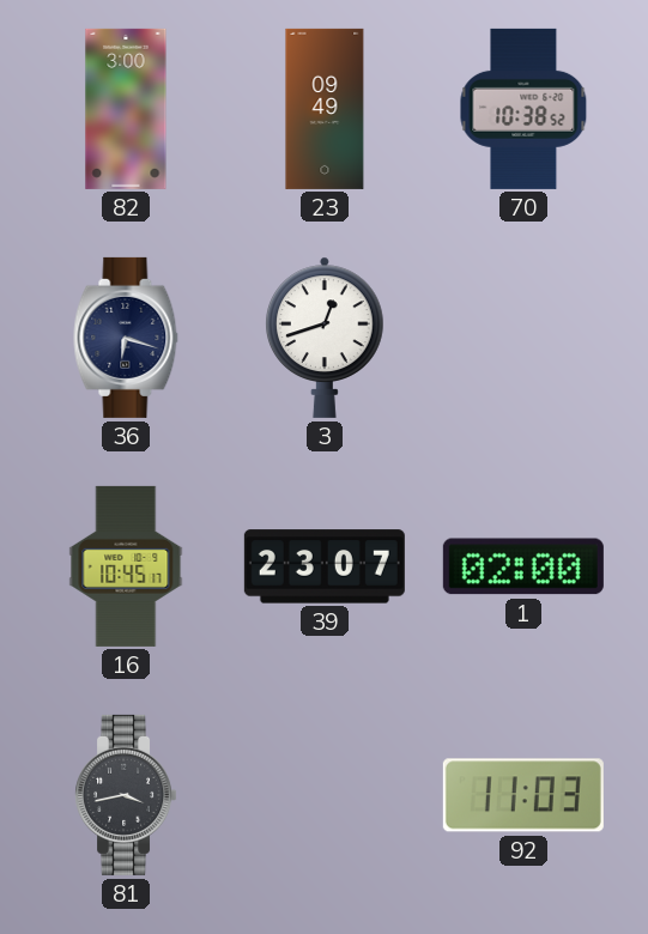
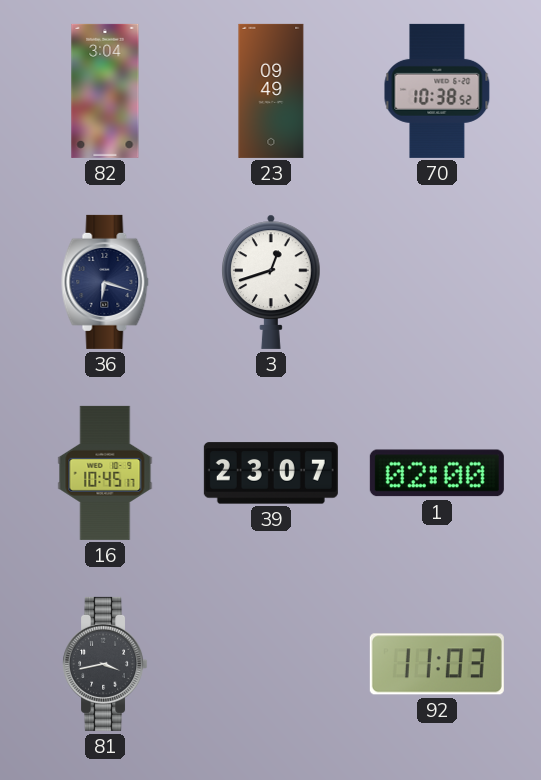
82: 3:00 -> 3:04 (105, 91)
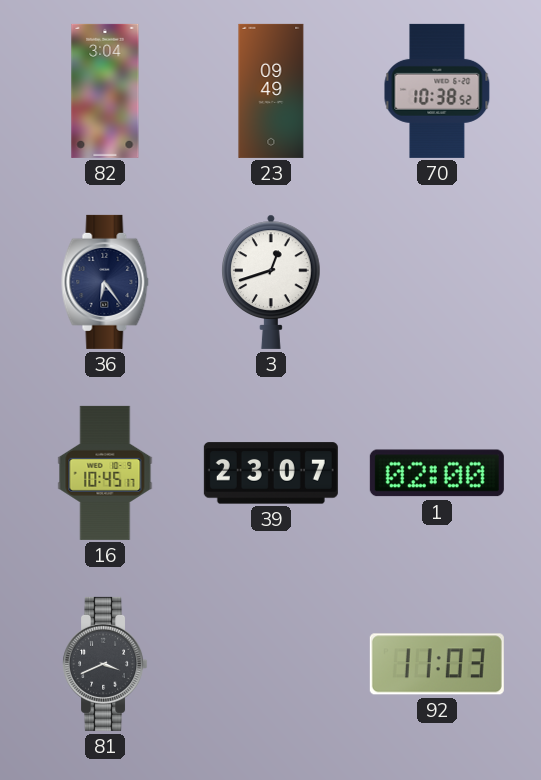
36: 6:18 -> 6:24 (105, 282)
81: 3:43 -> 3:41 (105, 664)
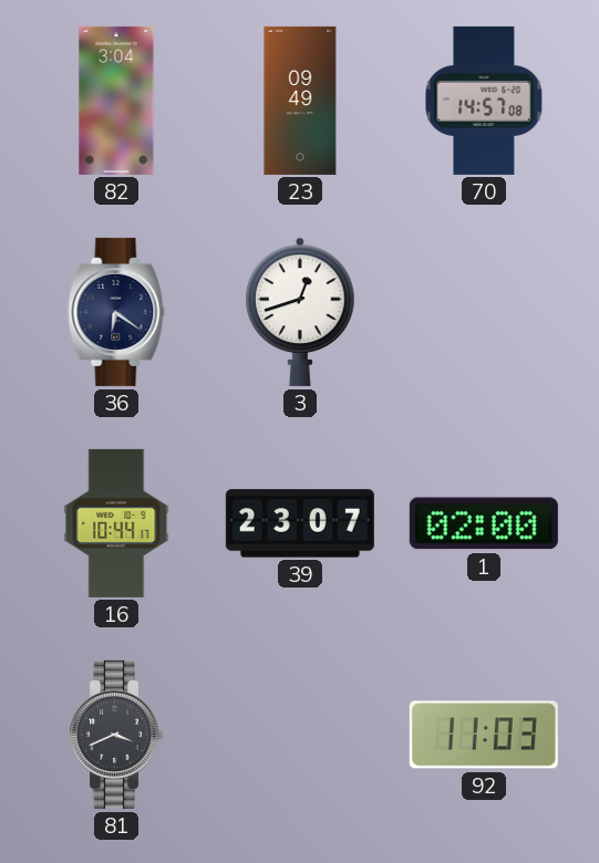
70: 10:38 -> 14:57 (484, 101)
36: 6:24 -> 6:21 (116, 312)
16: 10:45 -> 10:44 (116, 523)
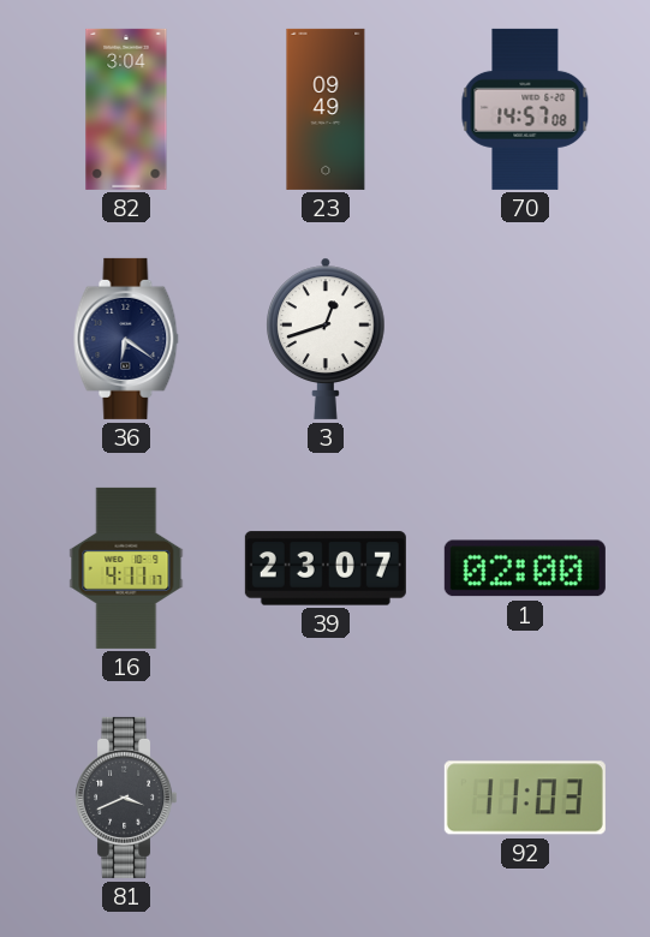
16: 10:44 -> 4:11 (126, 568)
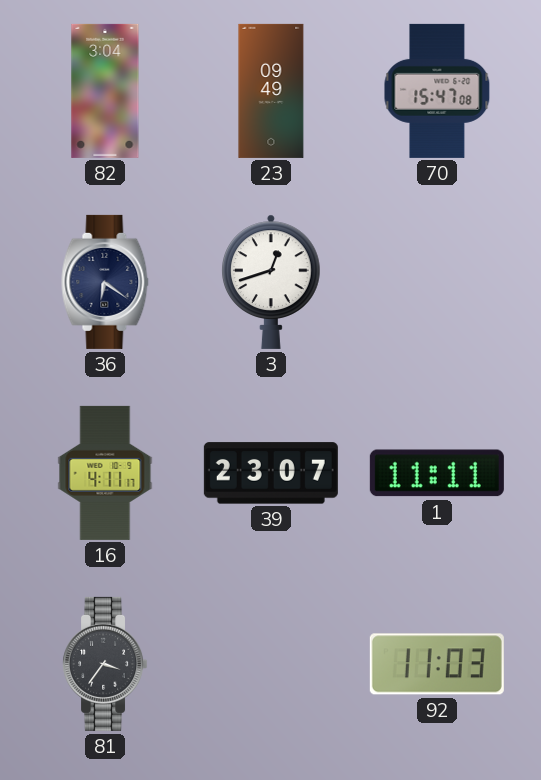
70: 14:57 -> 15:47 (437, 91)
1: 02:00 -> 11:11 (437, 473)
81: 3:41 -> 3:36 (105, 664)
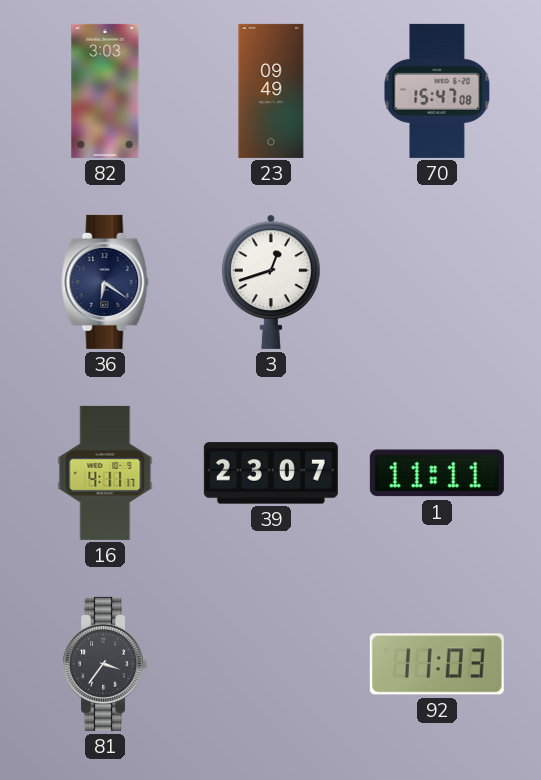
82: 3:04 -> 3:03 (105, 91)
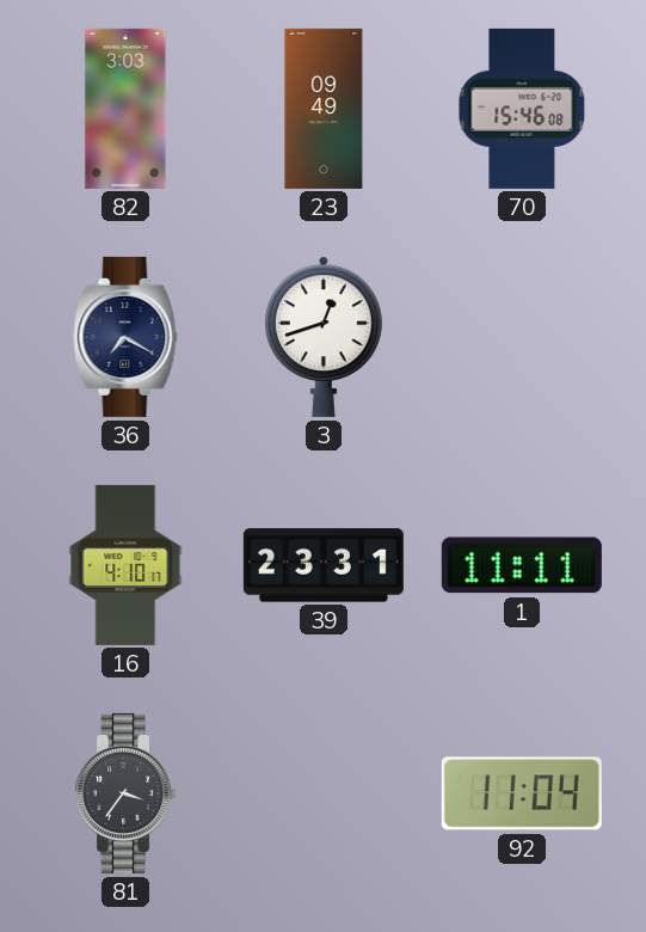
70: 15:47 -> 15:46 (522, 109)
36: 6:21 -> 7:20 (125, 337)
16: 4:11 -> 4:10 (125, 565)
39: 23:07 -> 23:31 (324, 565)
92: 11:03 -> 11:04 (522, 793)
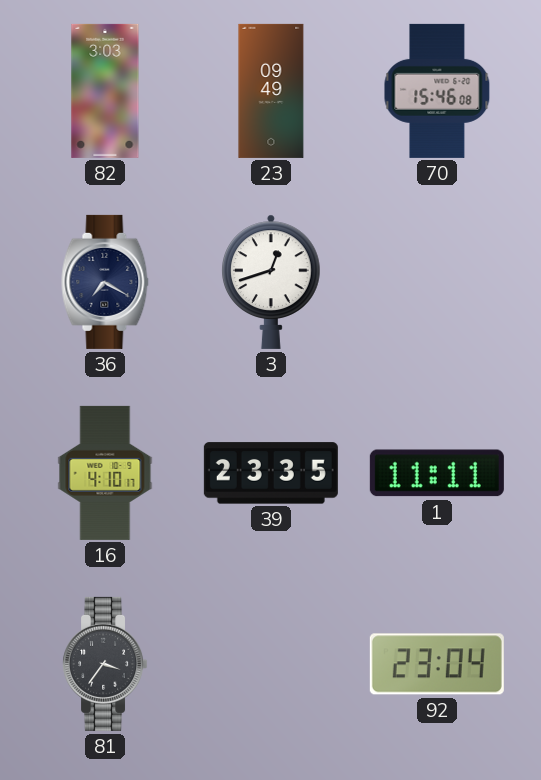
39: 23:31 -> 23:35 (271, 473)
92: 11:04 -> 23:04 (437, 664)
